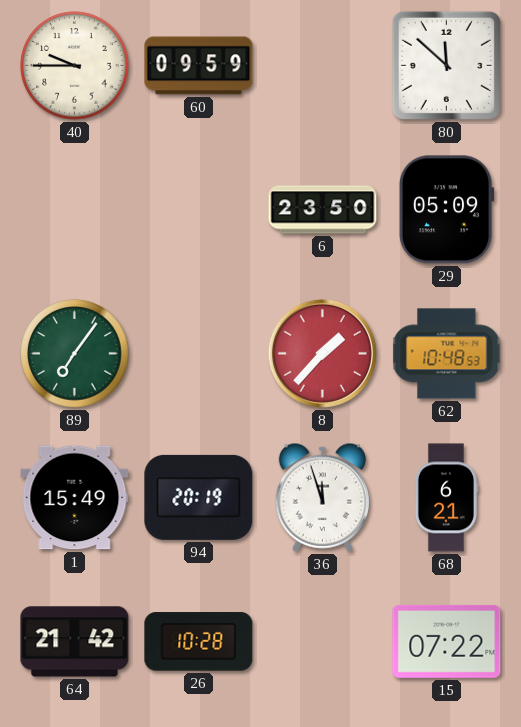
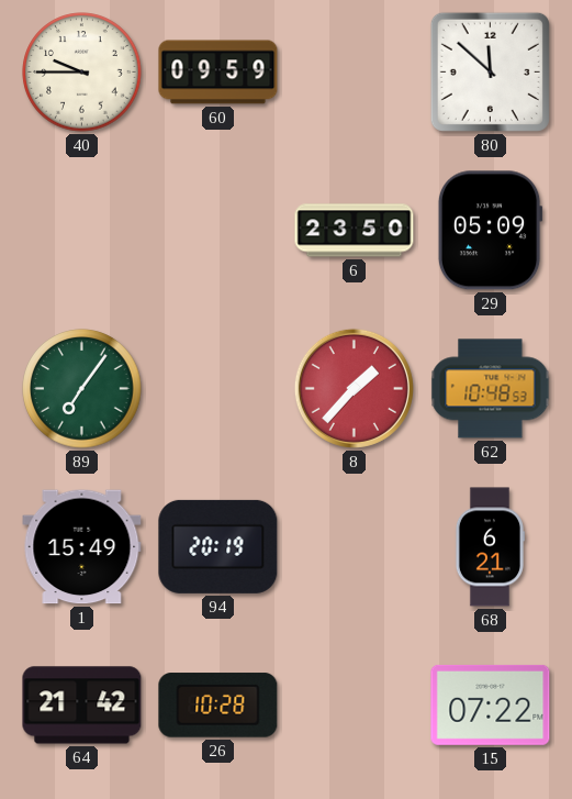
36: 11:57 -> none (322, 497)
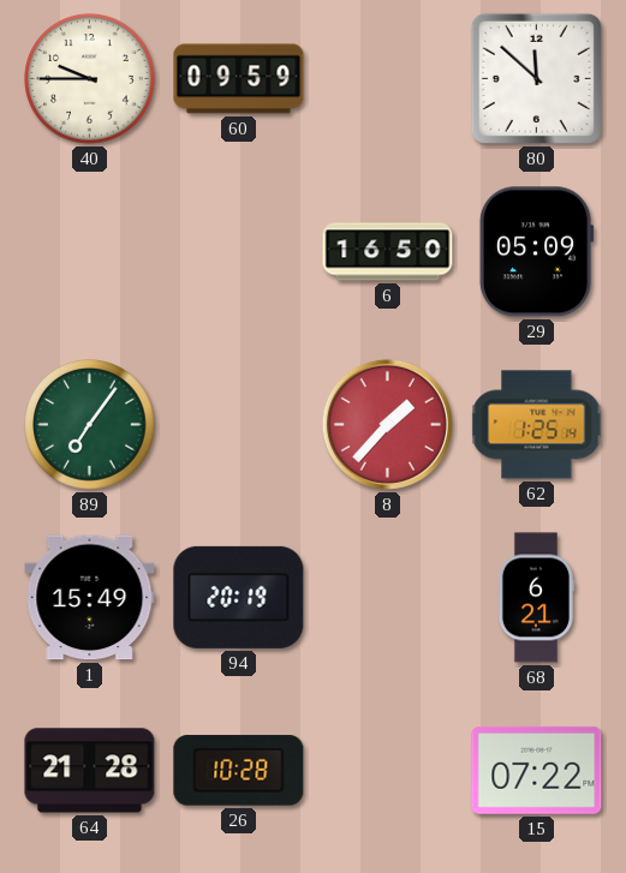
6: 23:50 -> 16:50 (388, 252)
62: 10:48 -> 1:25 (537, 425)
64: 21:42 -> 21:28 (90, 771)
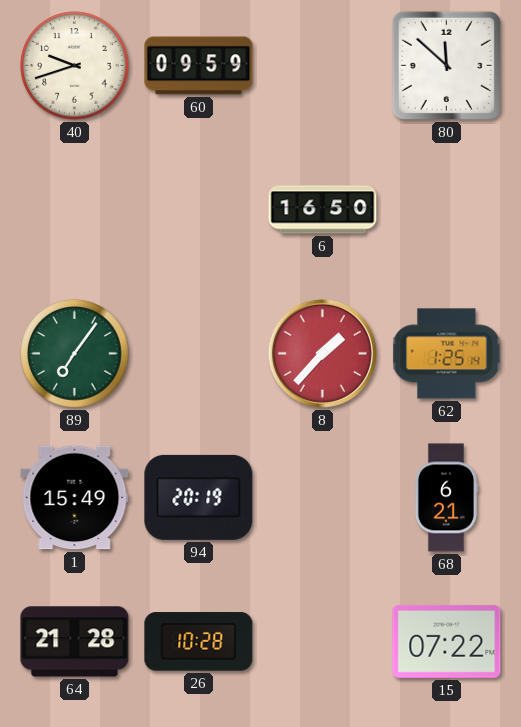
40: 9:45 -> 9:42 (75, 66)
29: 05:09 -> none (536, 252)
